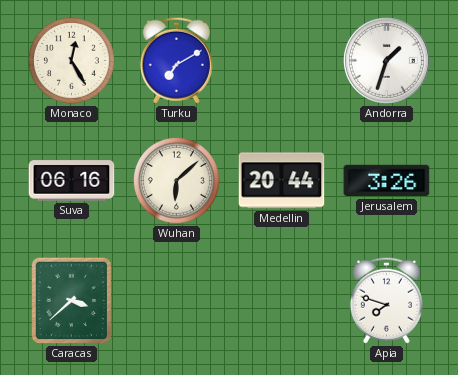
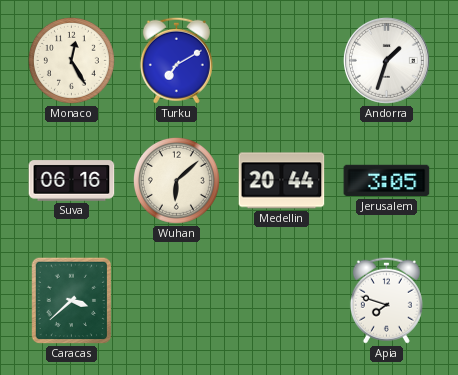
Jerusalem: 3:26 -> 3:05 (387, 181)
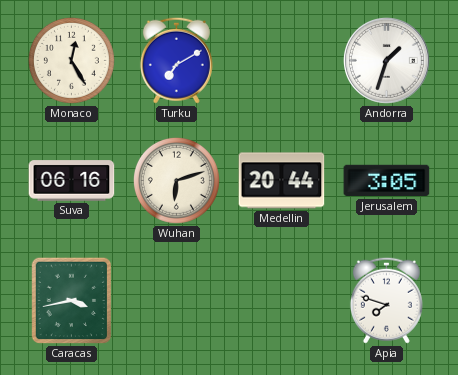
Wuhan: 6:08 -> 6:12 (176, 180)
Caracas: 3:38 -> 3:43 (72, 301)
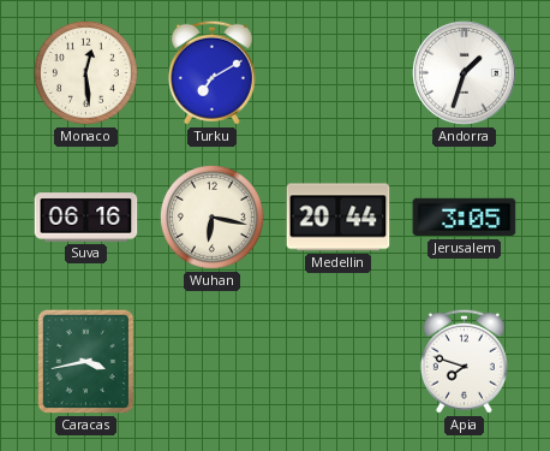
Monaco: 12:25 -> 12:29 (85, 72)
Wuhan: 6:12 -> 6:17 (211, 216)
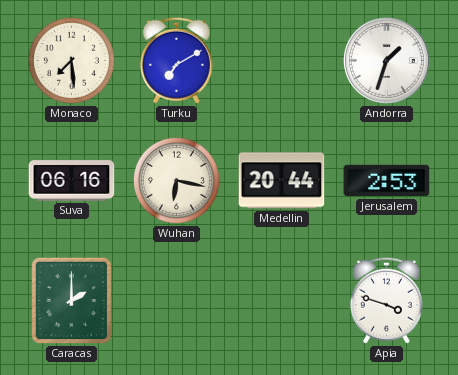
Monaco: 12:29 -> 7:29 (71, 60)
Jerusalem: 3:05 -> 2:53 (387, 181)
Caracas: 3:43 -> 2:00 (72, 301)
Apia: 7:48 -> 3:48 (386, 300)
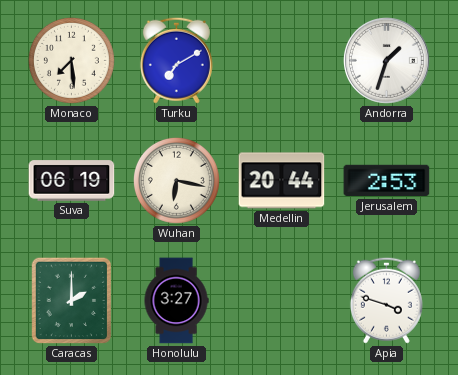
Suva: 06:16 -> 06:19 (72, 181)
Honolulu: none -> 3:27 (176, 301)
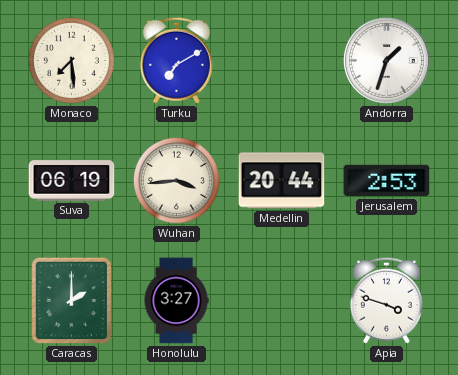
Wuhan: 6:17 -> 3:44 (176, 180)
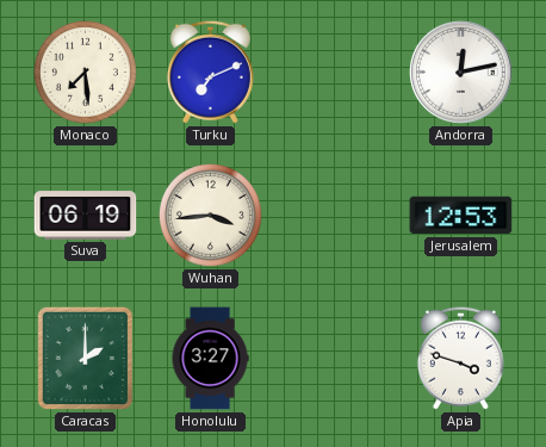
Turku: 7:10 -> 7:11 (210, 72)
Andorra: 1:33 -> 12:13 (461, 73)
Medellin: 20:44 -> none (282, 181)
Jerusalem: 2:53 -> 12:53 (461, 216)
